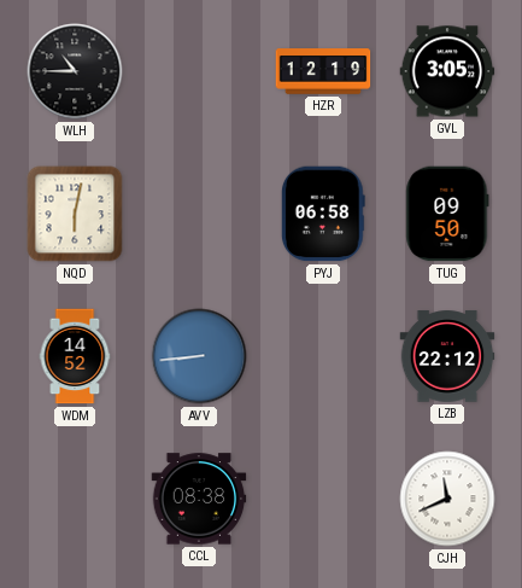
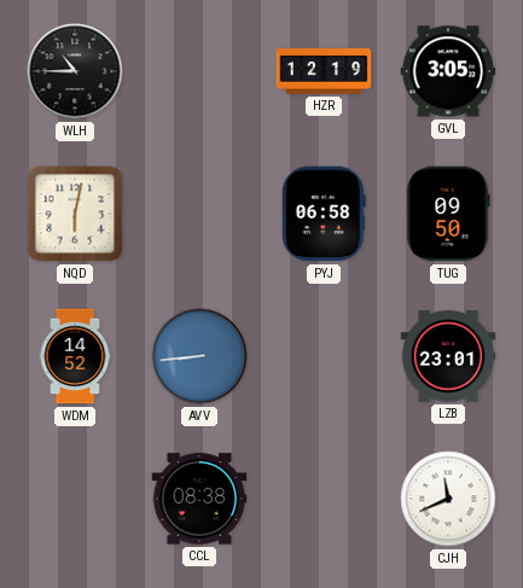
LZB: 22:12 -> 23:01 (448, 356)
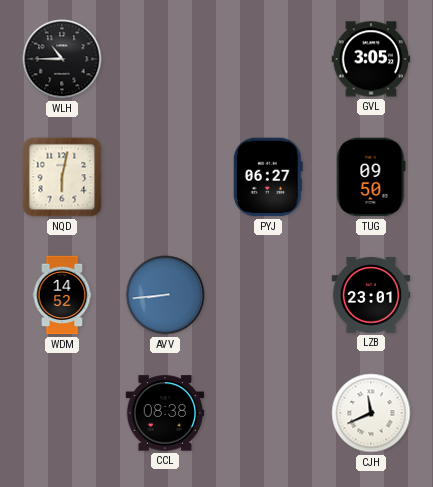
HZR: 12:19 -> none (324, 71)
PYJ: 06:58 -> 06:27 (268, 177)
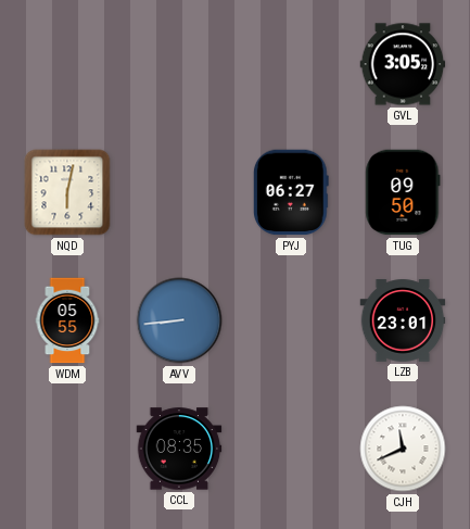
WLH: 10:45 -> none (62, 59)
WDM: 14:52 -> 05:55 (67, 320)
CCL: 08:38 -> 08:35 (179, 449)
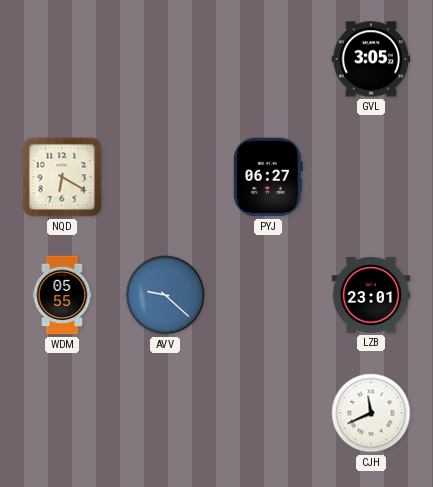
NQD: 6:02 -> 6:20 (62, 177)
TUG: 09:50 -> none (403, 192)
AVV: 8:44 -> 9:22 (165, 295)
CCL: 08:35 -> none (179, 449)
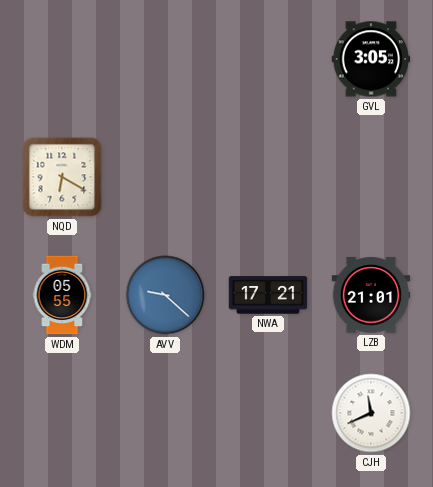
PYJ: 06:27 -> none (268, 177)
NWA: none -> 17:21 (268, 295)
LZB: 23:01 -> 21:01 (371, 295)
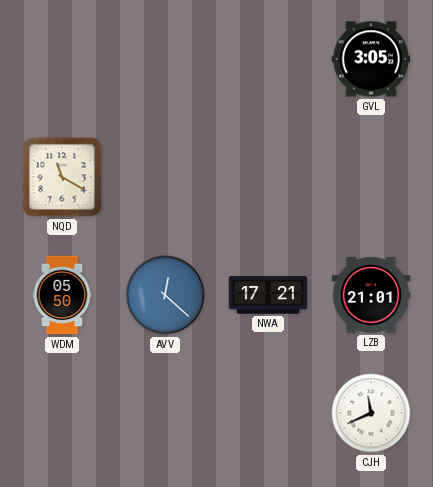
NQD: 6:20 -> 11:20 (62, 177)
WDM: 05:55 -> 05:50 (62, 295)
AVV: 9:22 -> 12:22 (165, 295)
